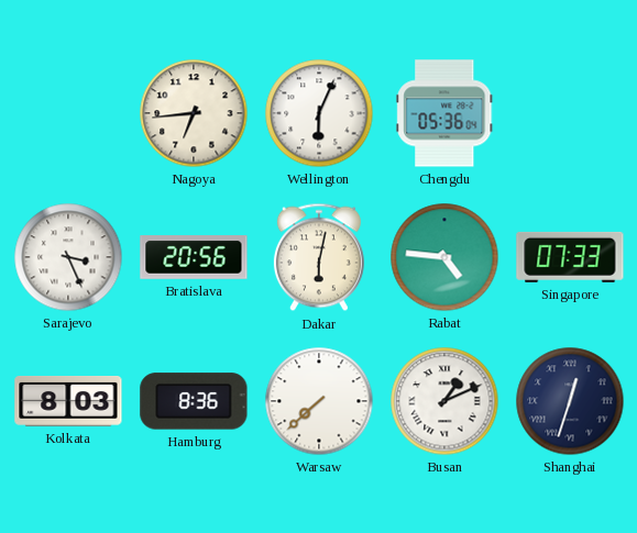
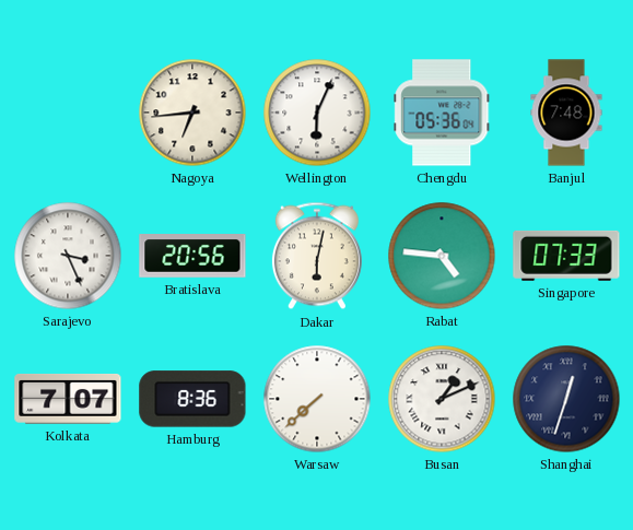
Banjul: none -> 7:48 (566, 113)
Kolkata: 8:03 -> 7:07 (68, 400)
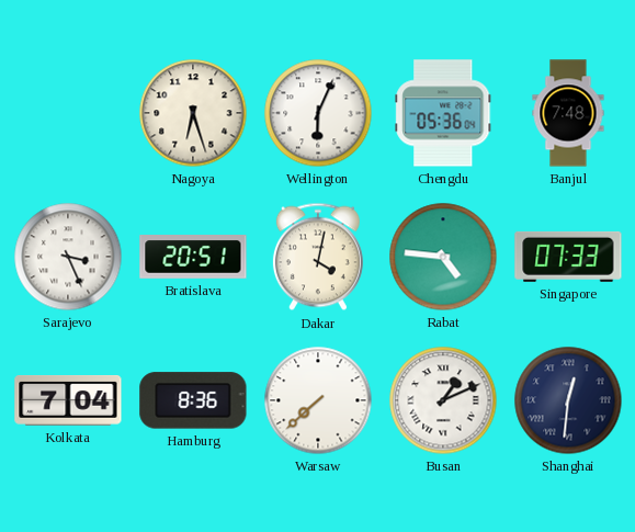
Nagoya: 6:44 -> 6:27 (193, 113)
Bratislava: 20:56 -> 20:51 (193, 257)
Dakar: 6:02 -> 4:02 (318, 257)
Kolkata: 7:07 -> 7:04 (68, 401)
Shanghai: 12:33 -> 12:31 (568, 400)
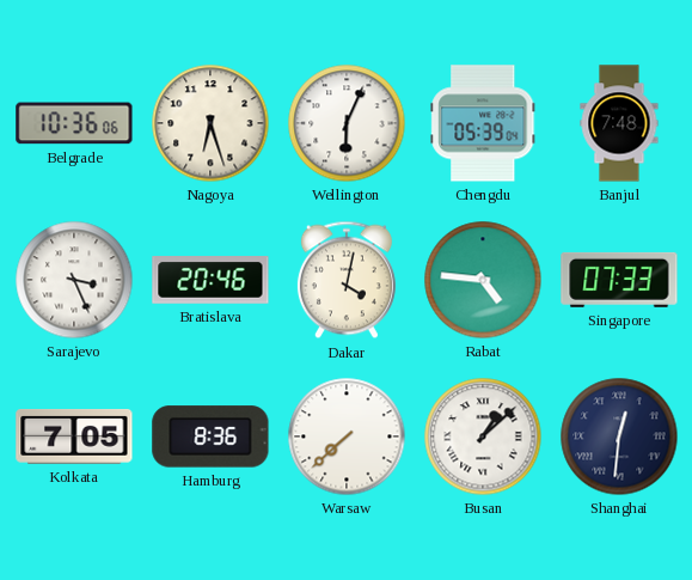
Belgrade: none -> 10:36 (74, 123)
Chengdu: 05:36 -> 05:39 (483, 123)
Bratislava: 20:51 -> 20:46 (210, 280)
Kolkata: 7:04 -> 7:05 (74, 438)
Busan: 1:11 -> 1:08 (483, 436)
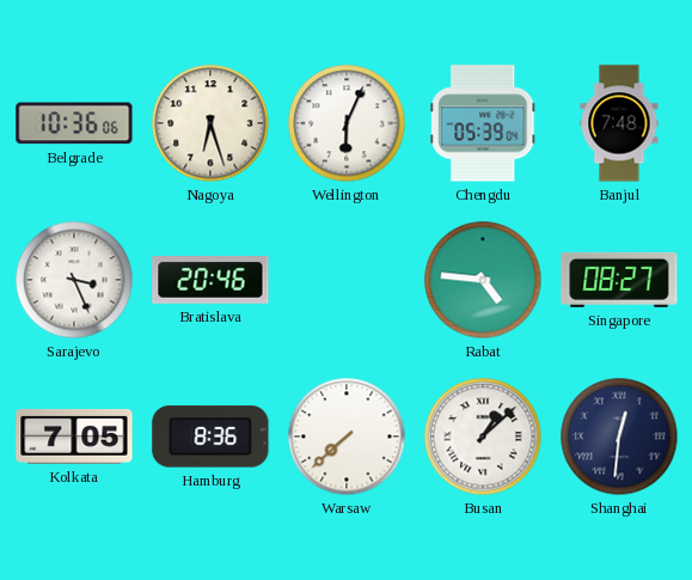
Dakar: 4:02 -> none (347, 280)
Singapore: 07:33 -> 08:27 (619, 280)
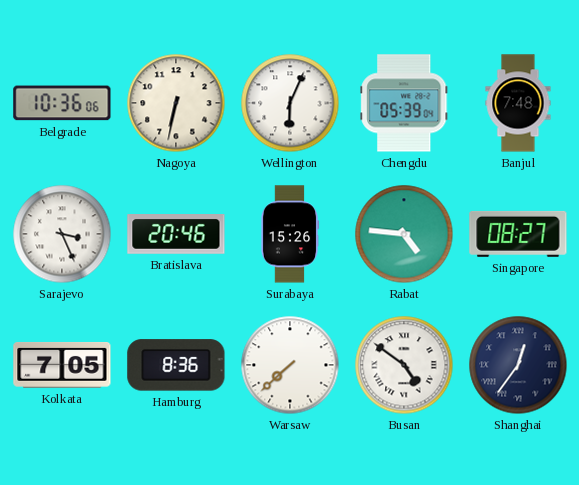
Nagoya: 6:27 -> 6:32 (176, 103)
Surabaya: none -> 15:26 (290, 234)
Busan: 1:08 -> 4:51 (404, 365)
Shanghai: 12:31 -> 12:36 (518, 365)
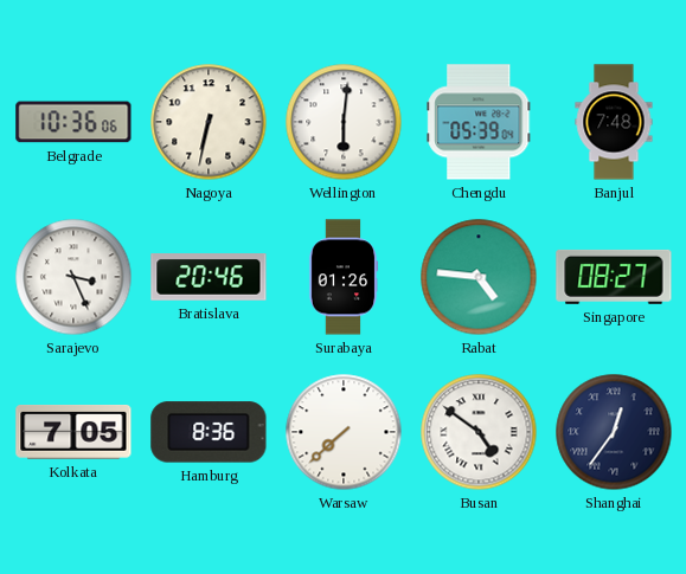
Wellington: 6:04 -> 6:01 (344, 122)
Surabaya: 15:26 -> 01:26 (344, 277)
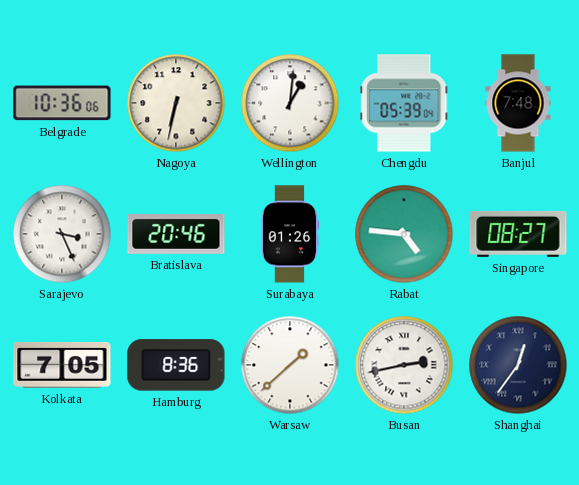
Wellington: 6:01 -> 1:01 (290, 103)
Warsaw: 7:38 -> 1:38 (290, 365)
Busan: 4:51 -> 2:43 (404, 365)
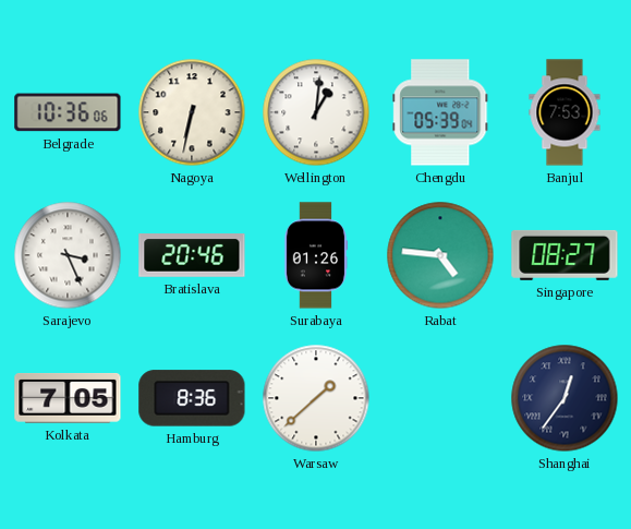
Banjul: 7:48 -> 7:53 (565, 112)
Busan: 2:43 -> none (404, 365)
